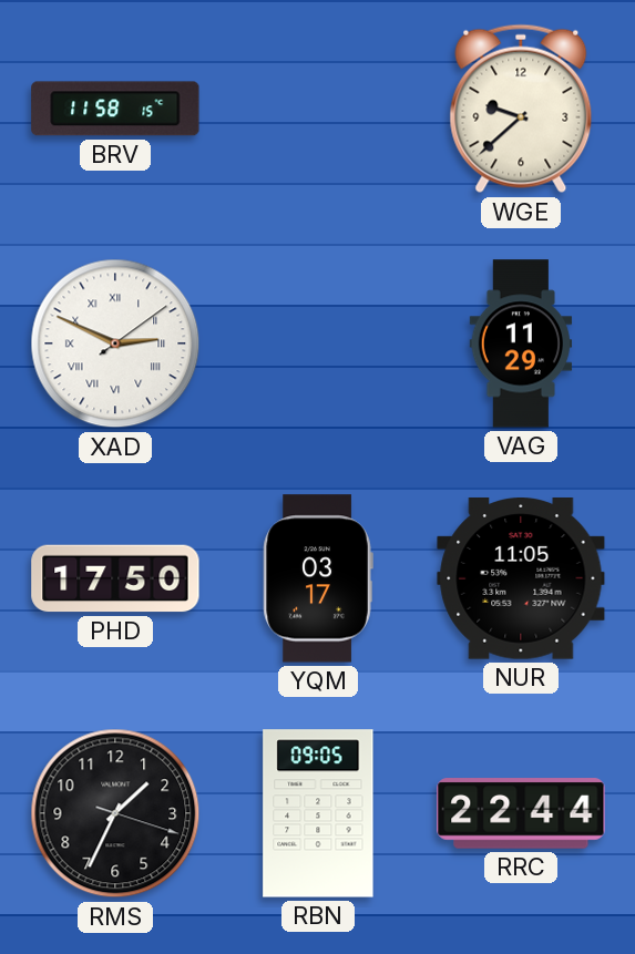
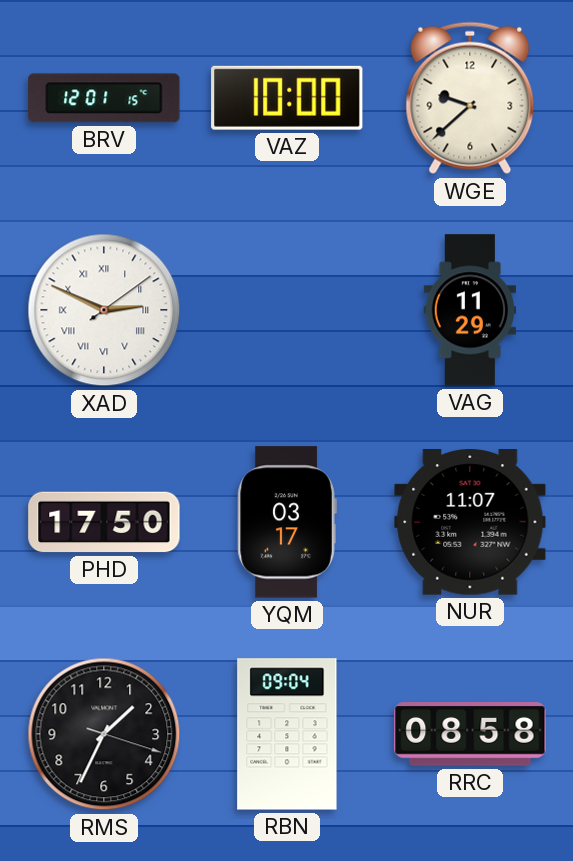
BRV: 11:58 -> 12:01 (104, 98)
VAZ: none -> 10:00 (287, 98)
NUR: 11:05 -> 11:07 (470, 523)
RBN: 09:05 -> 09:04 (287, 734)
RRC: 22:44 -> 08:58 (470, 734)
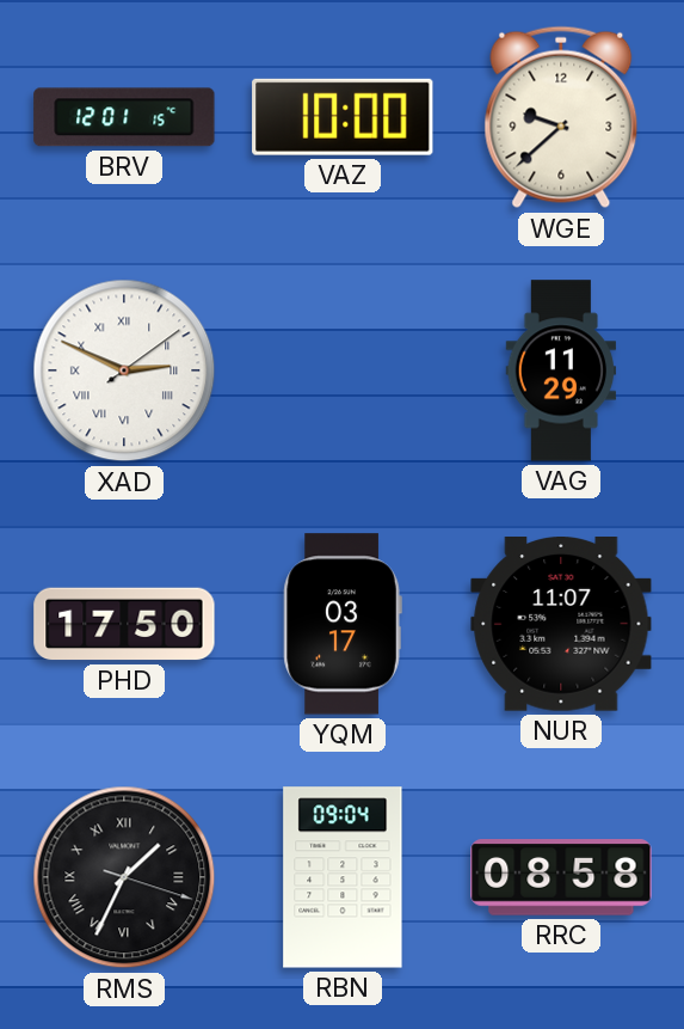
RMS numerals: Arabic -> Roman (124, 877)
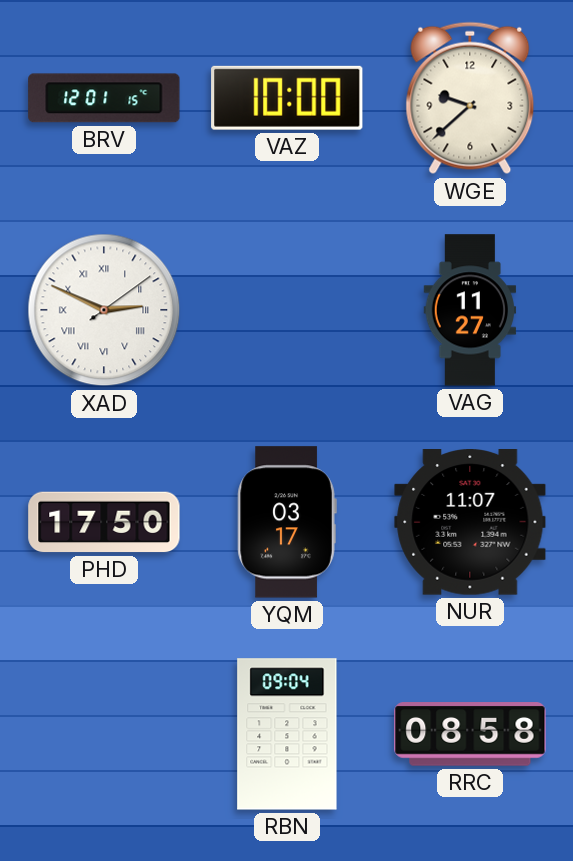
VAG: 11:29 -> 11:27 (470, 310)
RMS: 1:34 -> none (124, 877)
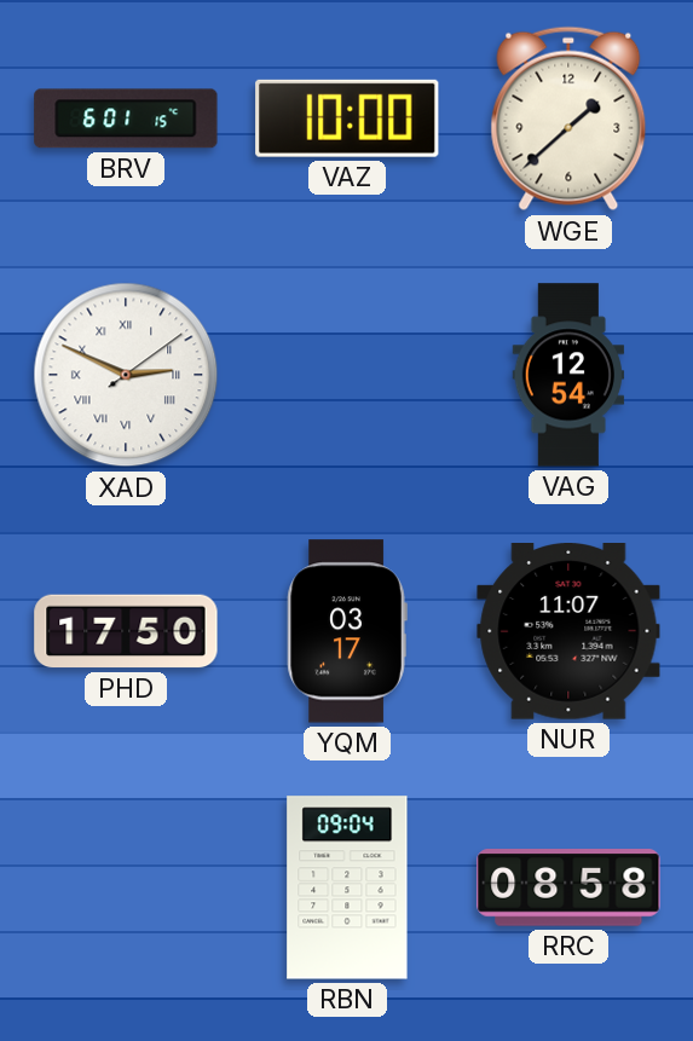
BRV: 12:01 -> 6:01 (126, 118)
WGE: 9:38 -> 1:38 (568, 118)
VAG: 11:27 -> 12:54 (568, 375)
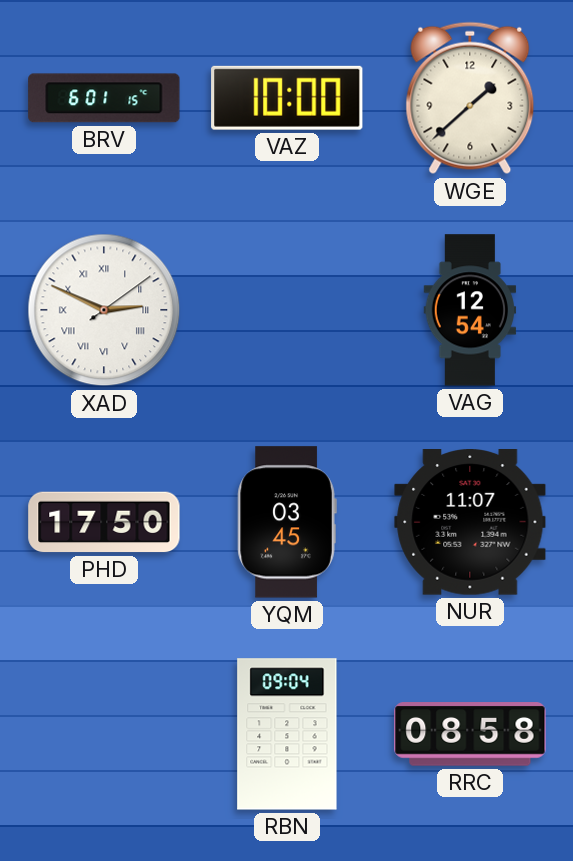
YQM: 03:17 -> 03:45 (287, 522)
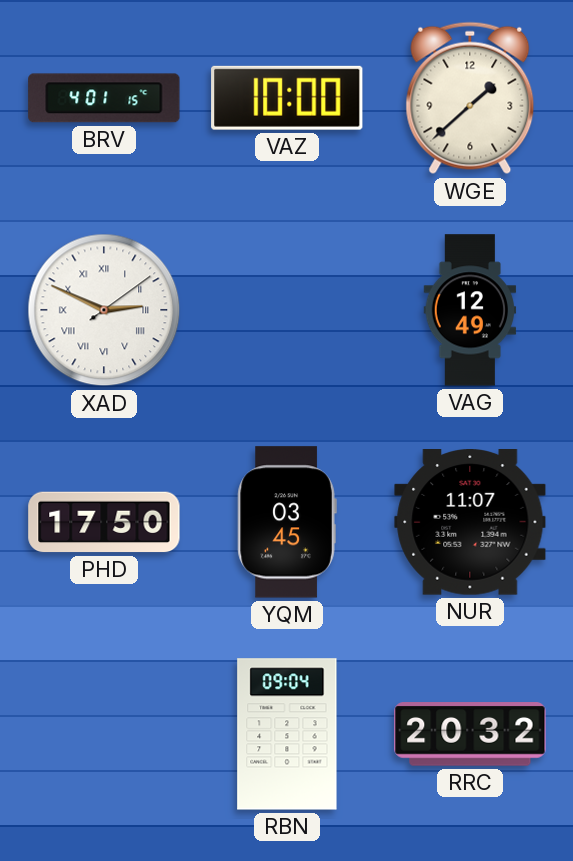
BRV: 6:01 -> 4:01 (104, 98)
VAG: 12:54 -> 12:49 (470, 310)
RRC: 08:58 -> 20:32 (470, 734)
